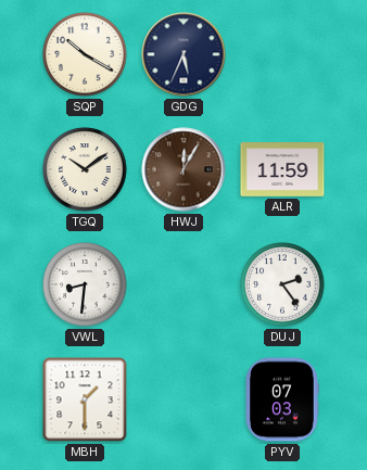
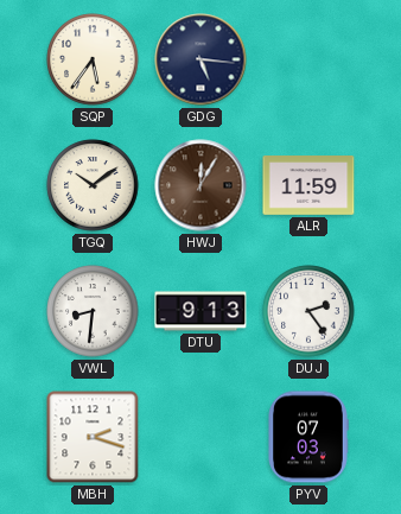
SQP: 10:20 -> 5:36 (93, 59)
GDG: 5:34 -> 5:16 (200, 59)
DTU: none -> 9:13 (200, 311)
MBH: 1:30 -> 2:18 (93, 437)
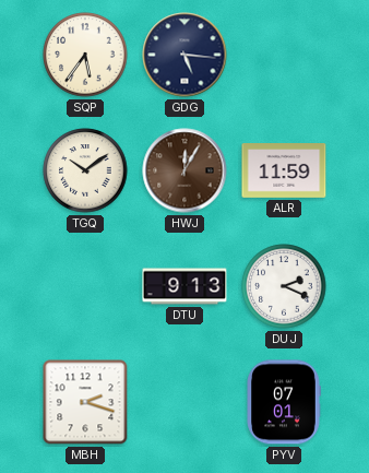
VWL: 8:31 -> none (93, 311)
DUJ: 2:24 -> 2:19 (284, 286)
PYV: 07:03 -> 07:01 (284, 402)
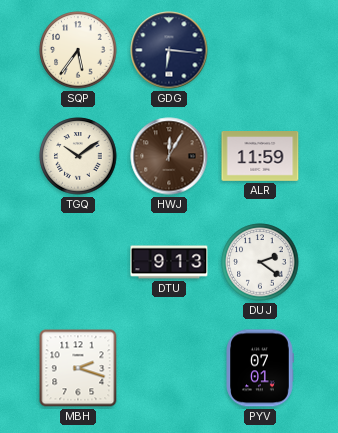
GDG: 5:16 -> 6:16 (169, 50)
DUJ: 2:19 -> 2:21 (260, 262)
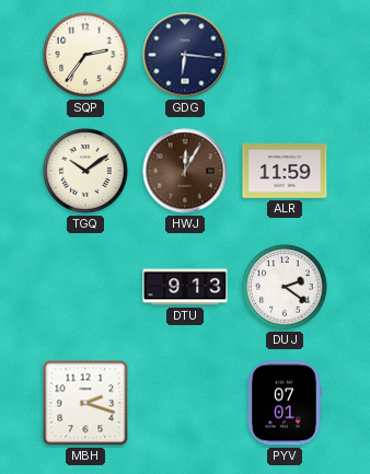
SQP: 5:36 -> 2:36 (85, 55)
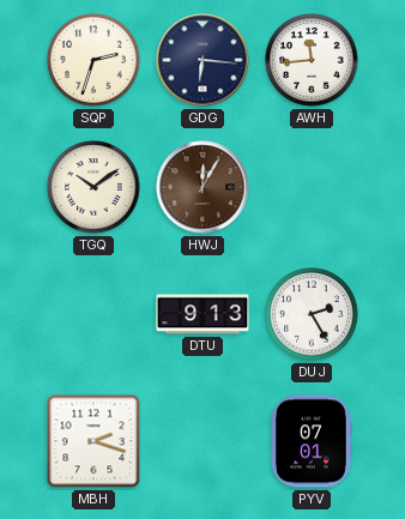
SQP: 2:36 -> 2:33 (93, 60)
AWH: none -> 11:44 (312, 60)
ALR: 11:59 -> none (285, 172)
DUJ: 2:21 -> 2:25 (312, 314)
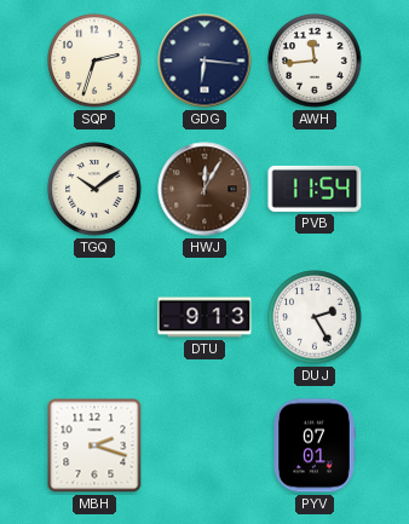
PVB: none -> 11:54 (315, 189)
